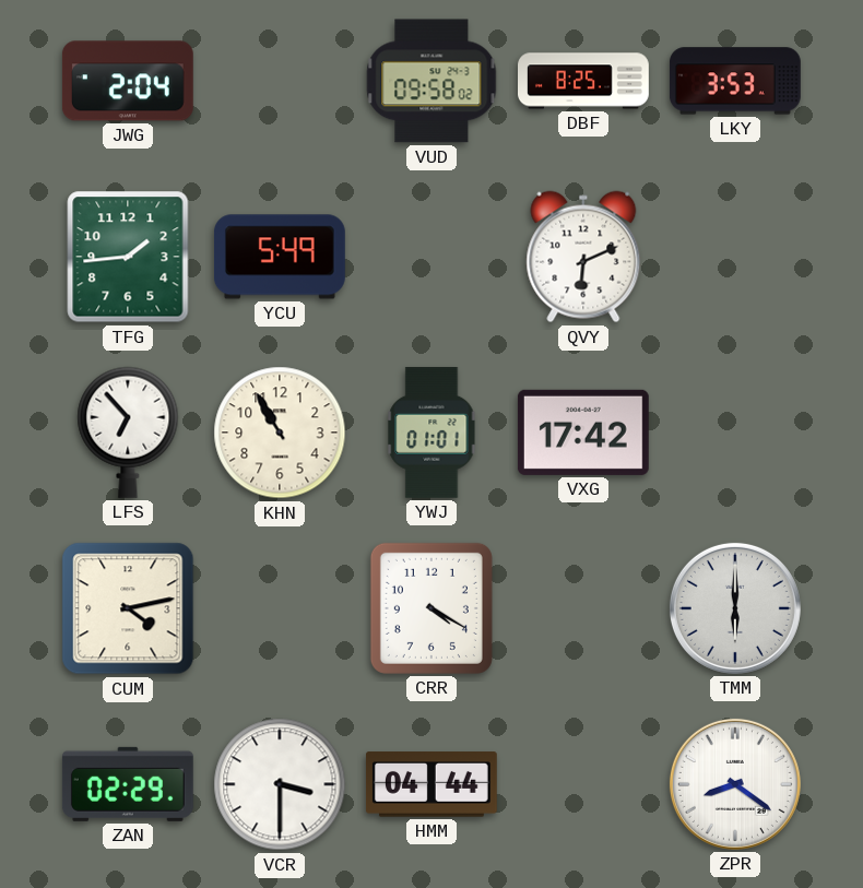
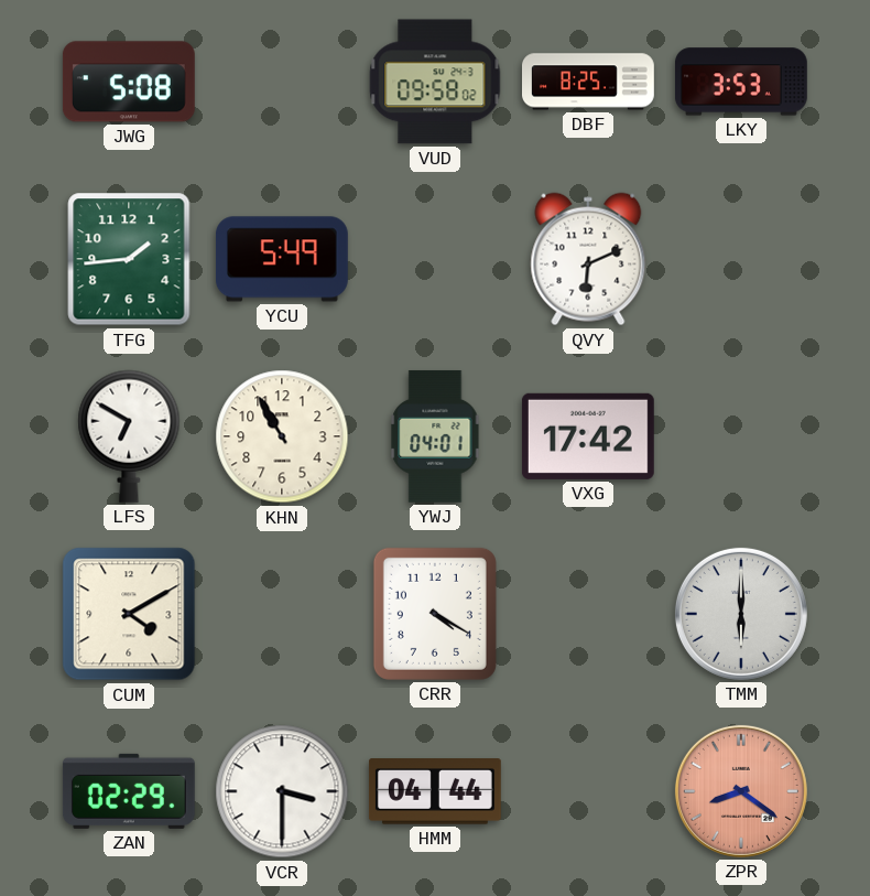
JWG: 2:04 -> 5:08 (129, 82)
LFS: 6:53 -> 6:50 (129, 436)
YWJ: 01:01 -> 04:01 (435, 436)
CUM: 4:13 -> 4:10 (129, 614)
ZPR dial: white -> salmon (741, 791)
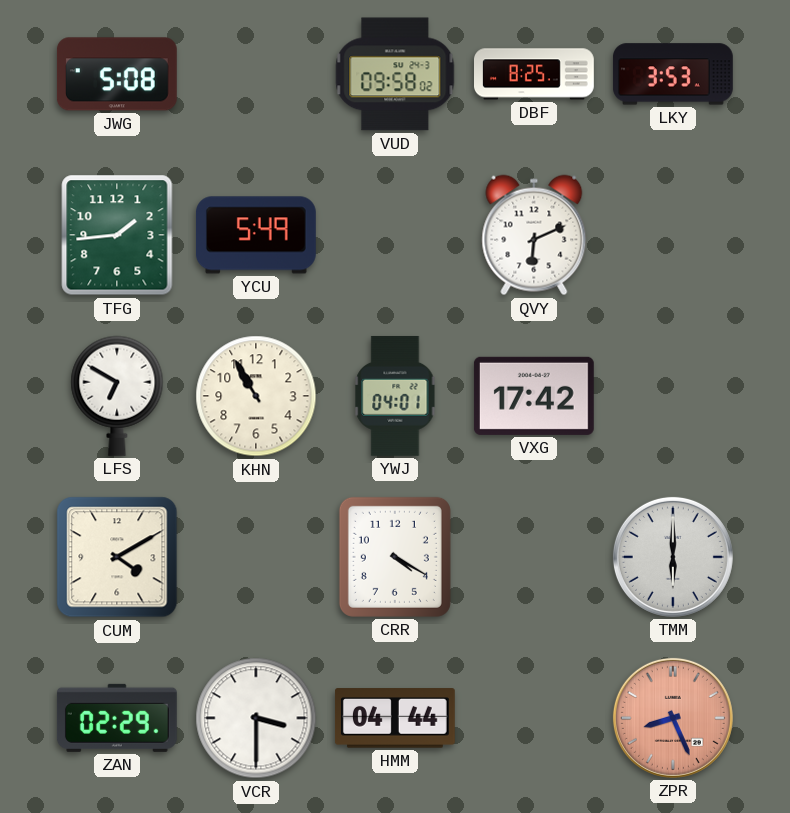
ZPR: 8:21 -> 8:26 (673, 718)
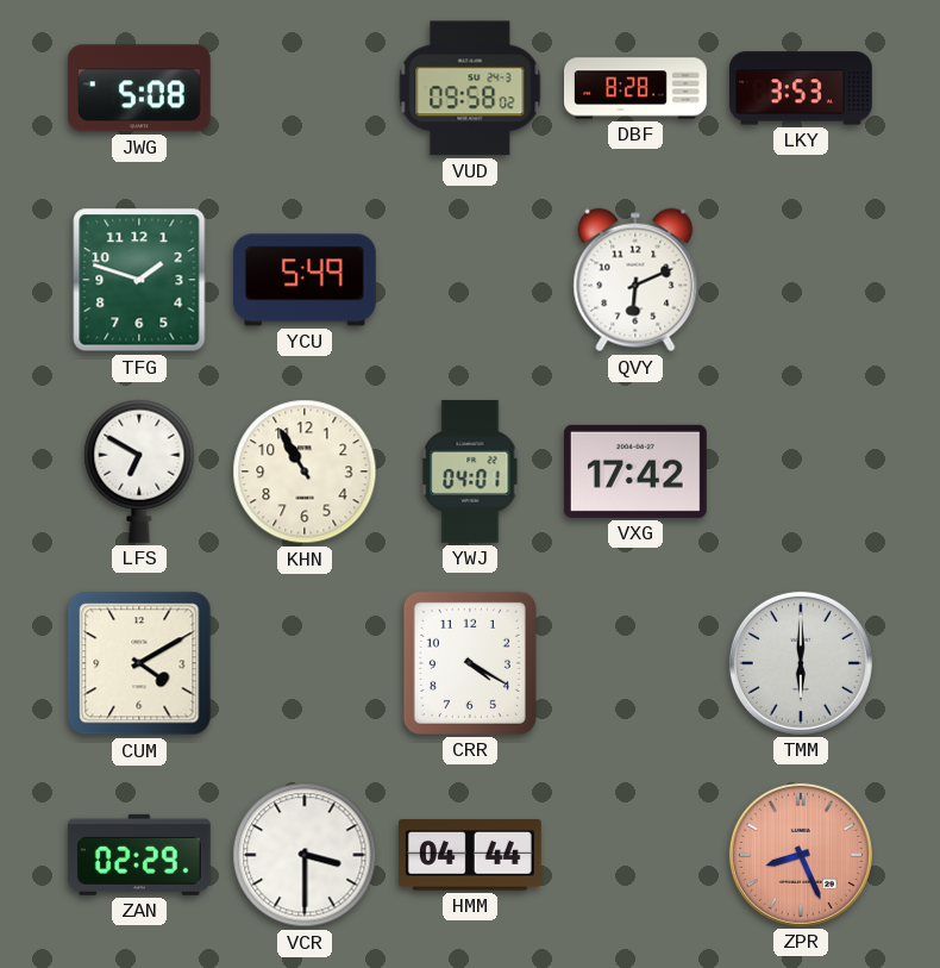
DBF: 8:25 -> 8:28 (637, 88)
TFG: 1:44 -> 1:48 (139, 280)
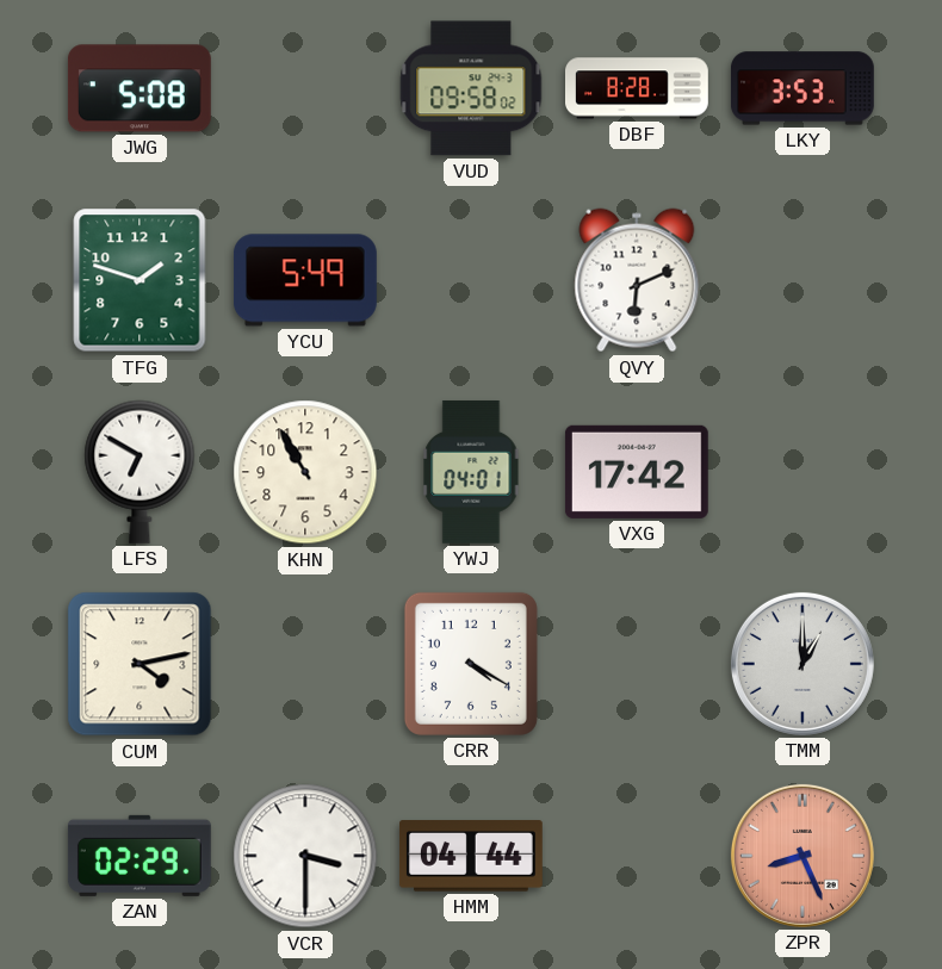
CUM: 4:10 -> 4:13 (140, 664)
TMM: 6:00 -> 1:00 (802, 664)
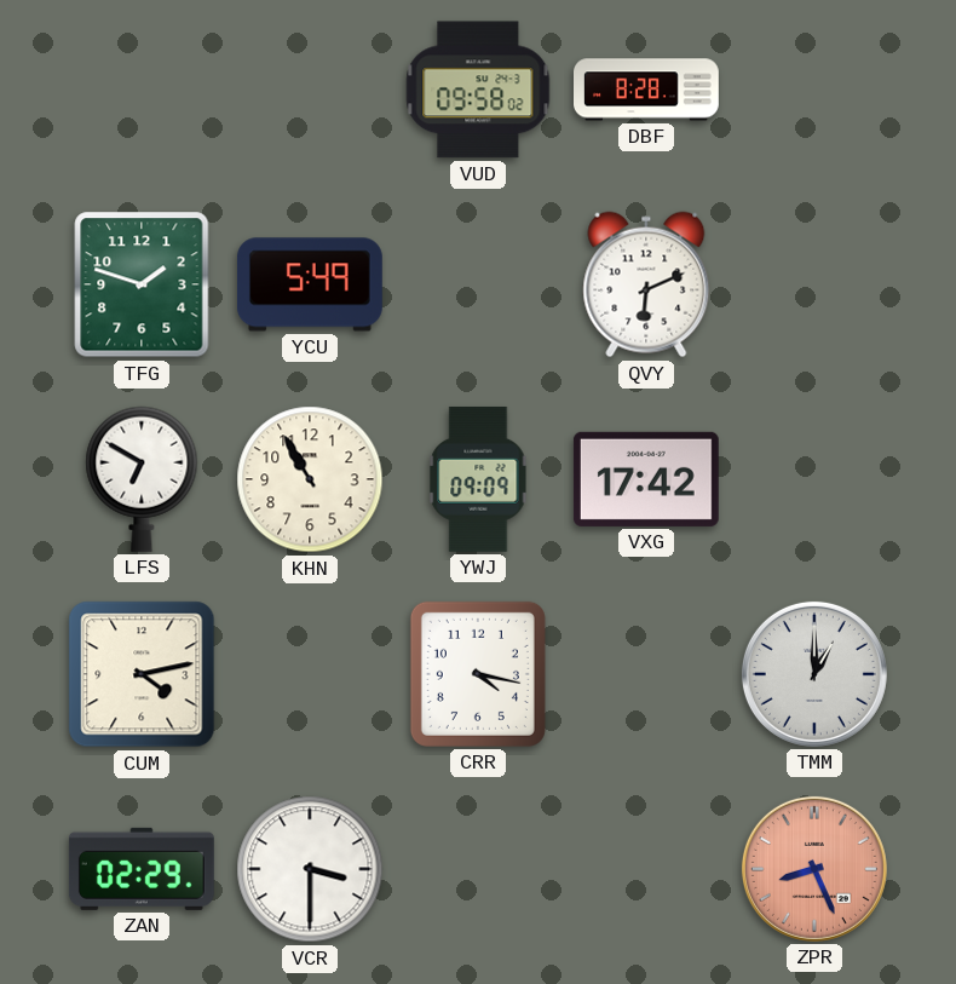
JWG: 5:08 -> none (140, 88)
LKY: 3:53 -> none (802, 88)
YWJ: 04:01 -> 09:09 (478, 479)
CRR: 4:20 -> 4:17 (478, 674)
HMM: 04:44 -> none (471, 856)
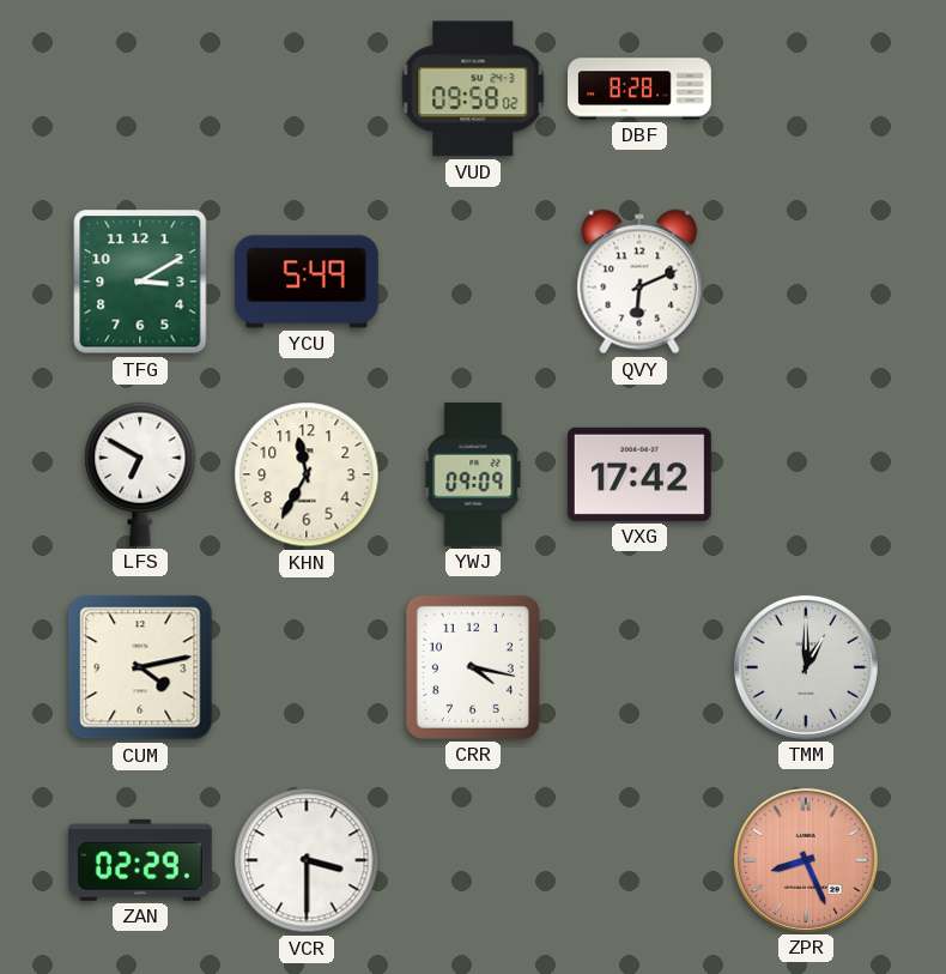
TFG: 1:48 -> 3:10 (140, 282)
KHN: 10:55 -> 11:35 (307, 474)
